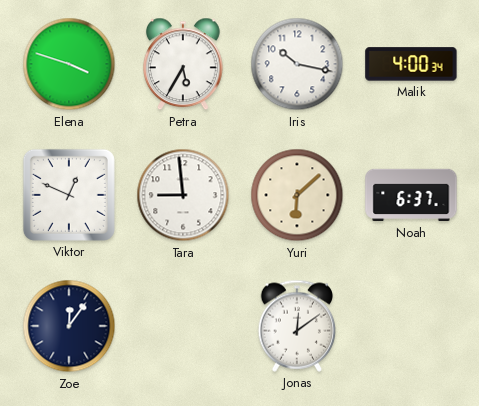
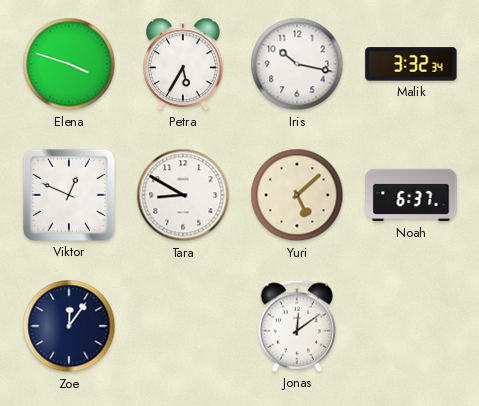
Malik: 4:00 -> 3:32 (411, 64)
Tara: 8:59 -> 8:50 (183, 195)
Yuri: 6:08 -> 5:08 (297, 195)
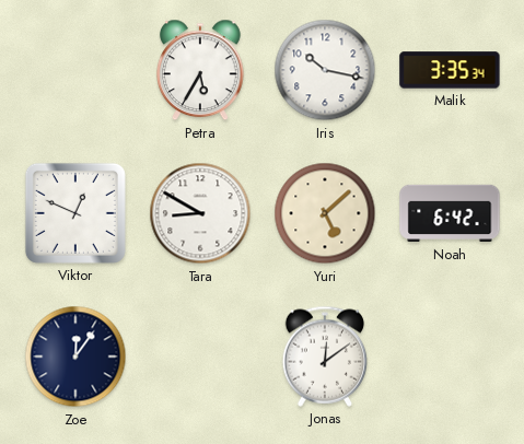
Elena: 3:48 -> none (69, 64)
Malik: 3:32 -> 3:35 (450, 70)
Noah: 6:37 -> 6:42 (450, 213)
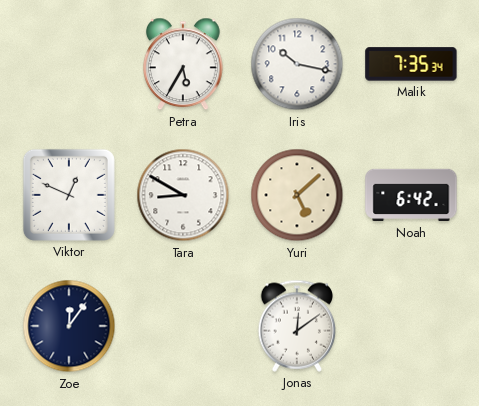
Malik: 3:35 -> 7:35 (411, 64)
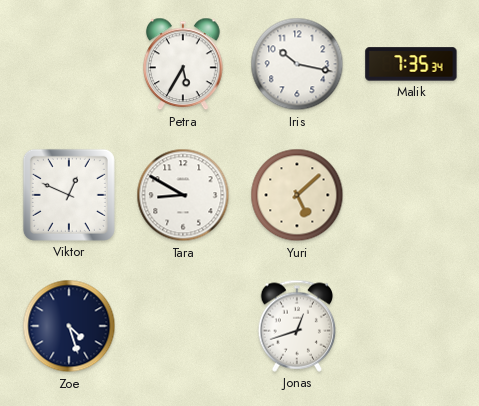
Noah: 6:42 -> none (411, 195)
Zoe: 12:06 -> 4:27 (69, 326)
Jonas: 12:09 -> 12:42 (297, 326)
